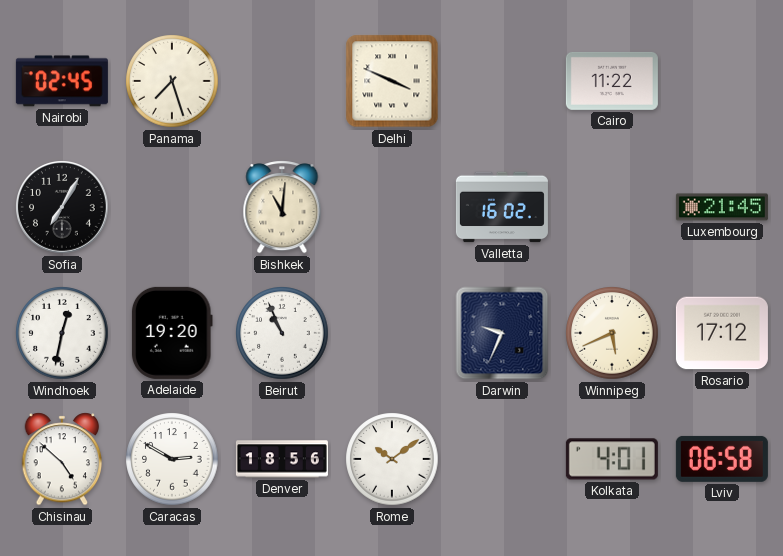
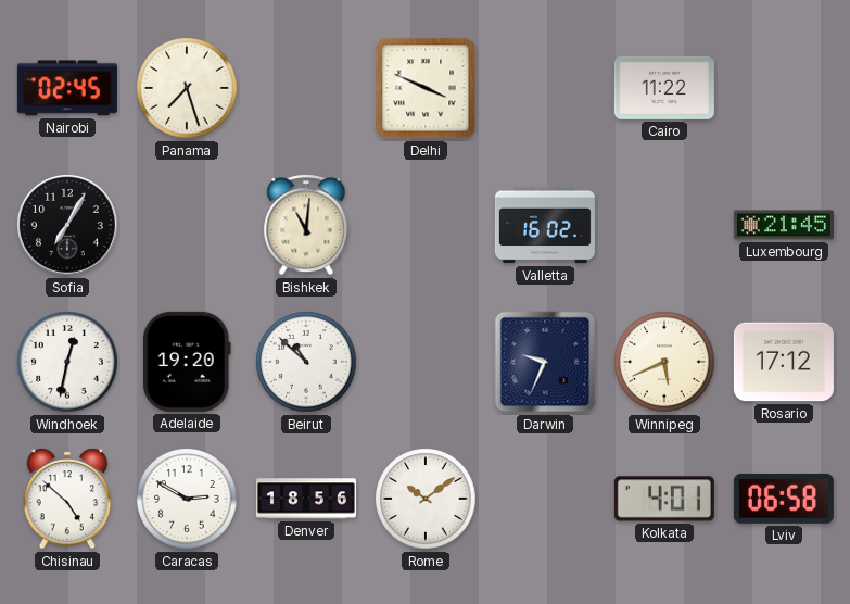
Beirut: 10:56 -> 10:52 (306, 362)
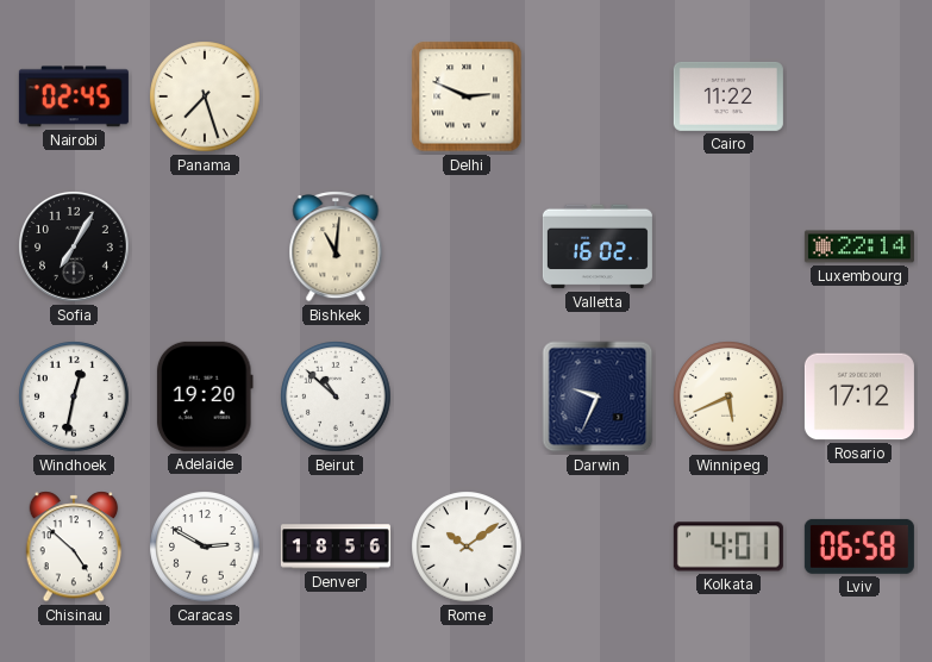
Delhi: 3:49 -> 2:49 (467, 96)
Luxembourg: 21:45 -> 22:14 (859, 246)
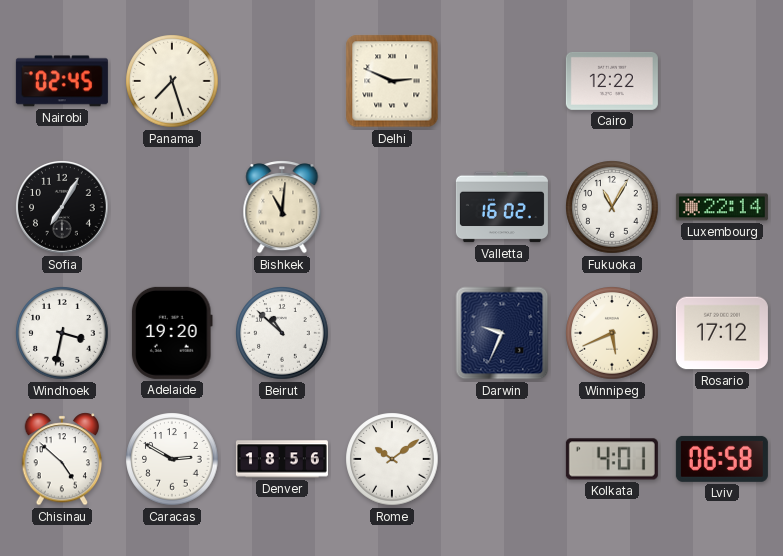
Cairo: 11:22 -> 12:22 (612, 81)
Fukuoka: none -> 11:05 (612, 207)
Windhoek: 12:32 -> 3:32 (62, 333)
